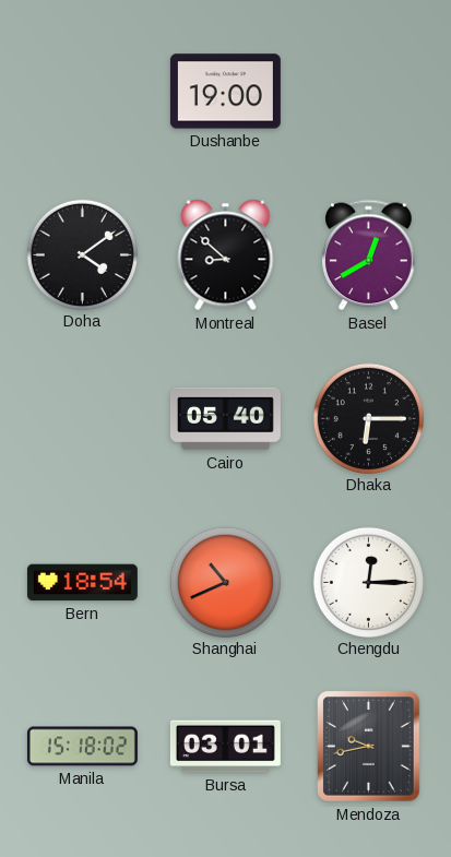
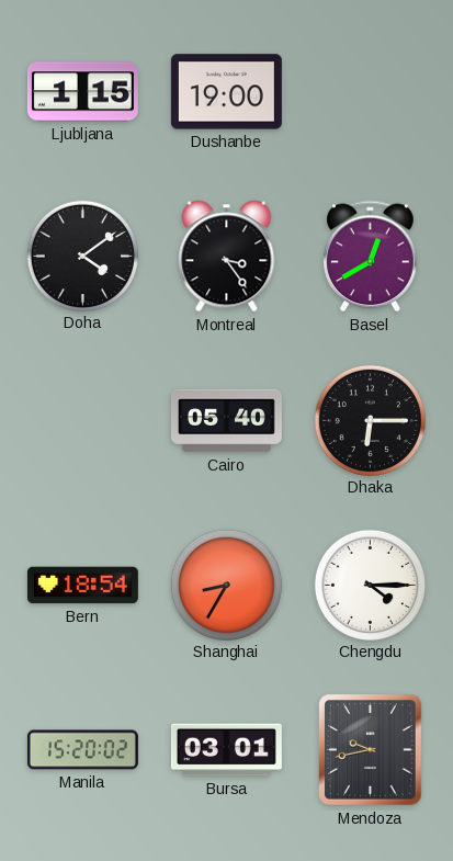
Ljubljana: none -> 1:15 (82, 92)
Montreal: 8:52 -> 3:24 (227, 257)
Shanghai: 10:41 -> 8:35 (226, 585)
Chengdu: 12:15 -> 4:15 (370, 585)
Manila: 15:18 -> 15:20 (82, 750)
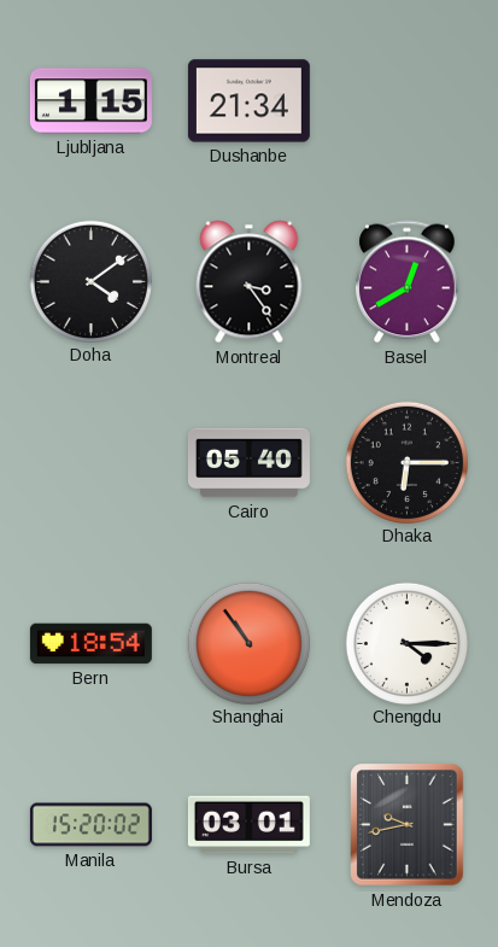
Dushanbe: 19:00 -> 21:34 (248, 101)
Shanghai: 8:35 -> 10:54 (248, 643)
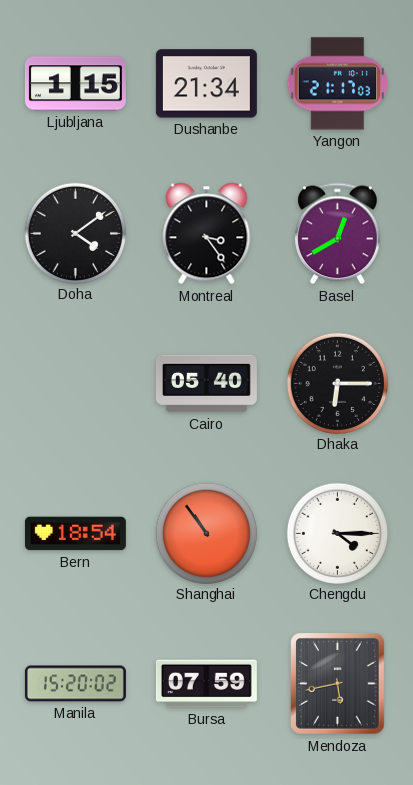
Yangon: none -> 21:17 (338, 84)
Bursa: 03:01 -> 07:59 (206, 684)
Mendoza: 9:43 -> 5:43 (338, 684)
